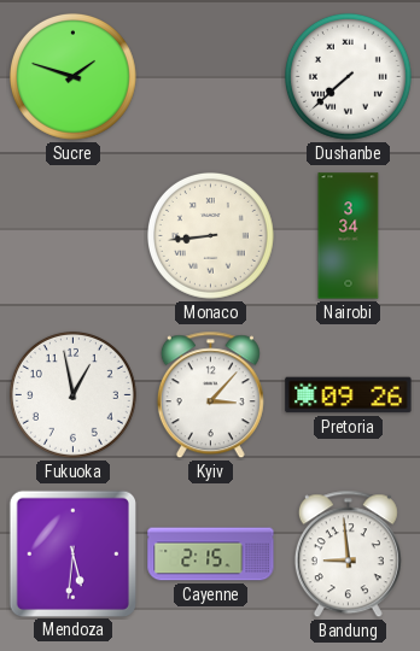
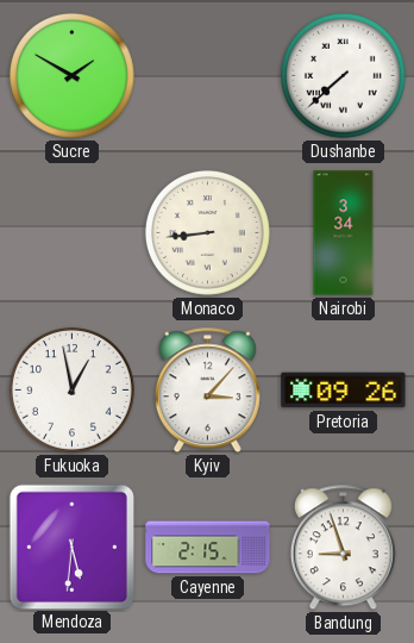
Sucre: 1:48 -> 1:50 (71, 75)
Bandung: 8:59 -> 8:57 (343, 548)
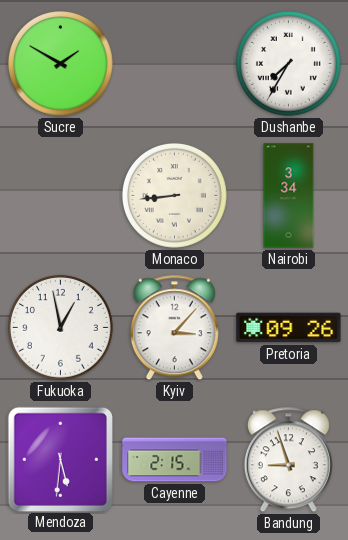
Dushanbe: 7:38 -> 7:35 (288, 63)
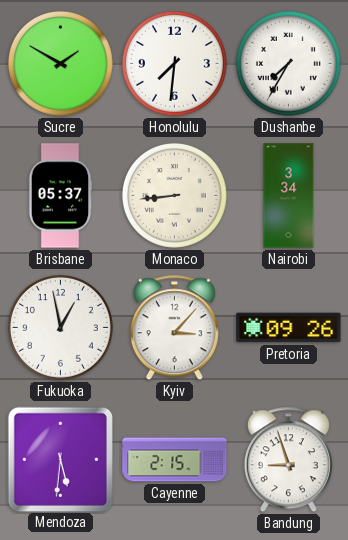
Honolulu: none -> 7:31 (174, 63)
Brisbane: none -> 05:37 (60, 196)
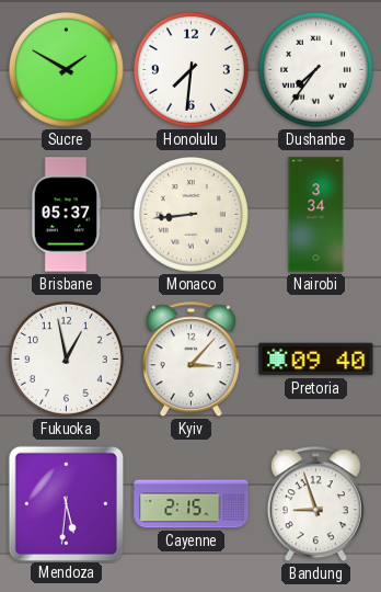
Dushanbe: 7:35 -> 7:36 (315, 69)
Pretoria: 09:26 -> 09:40 (316, 360)
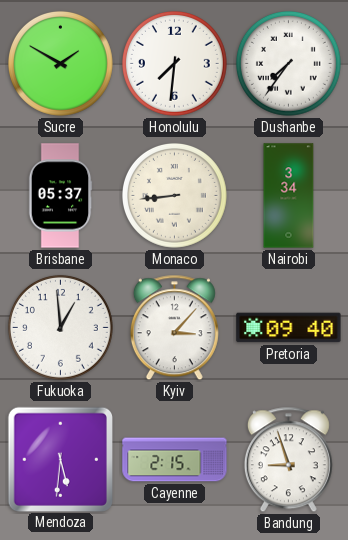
Fukuoka: 12:58 -> 12:59 (60, 327)
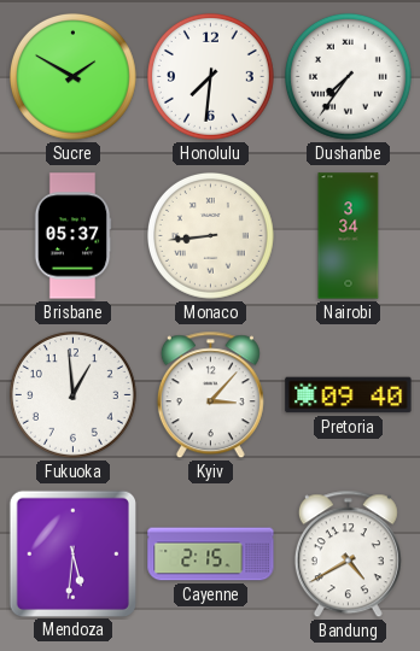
Bandung: 8:57 -> 4:40 (348, 555)
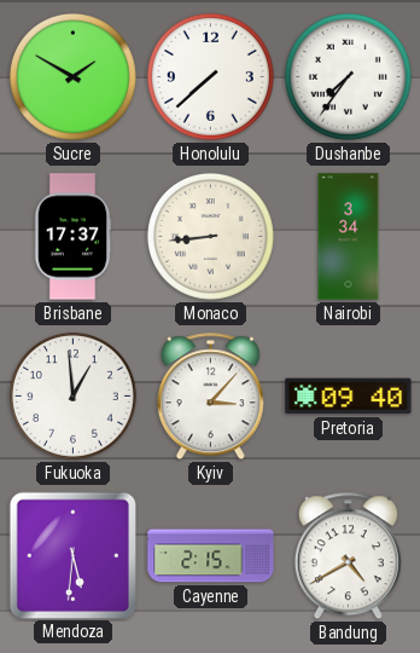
Honolulu: 7:31 -> 7:38 (210, 76)
Brisbane: 05:37 -> 17:37 (72, 237)
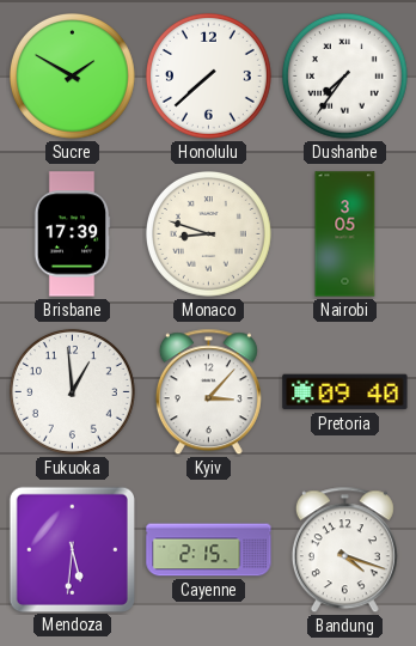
Brisbane: 17:37 -> 17:39 (72, 234)
Monaco: 8:44 -> 8:48 (208, 233)
Nairobi: 3:34 -> 3:05 (345, 234)
Bandung: 4:40 -> 4:18 (344, 550)
